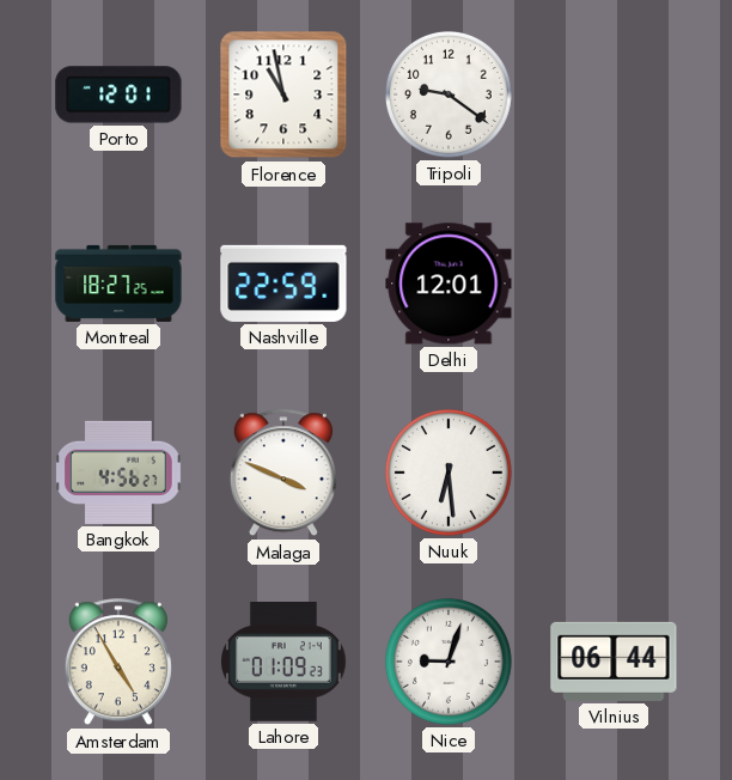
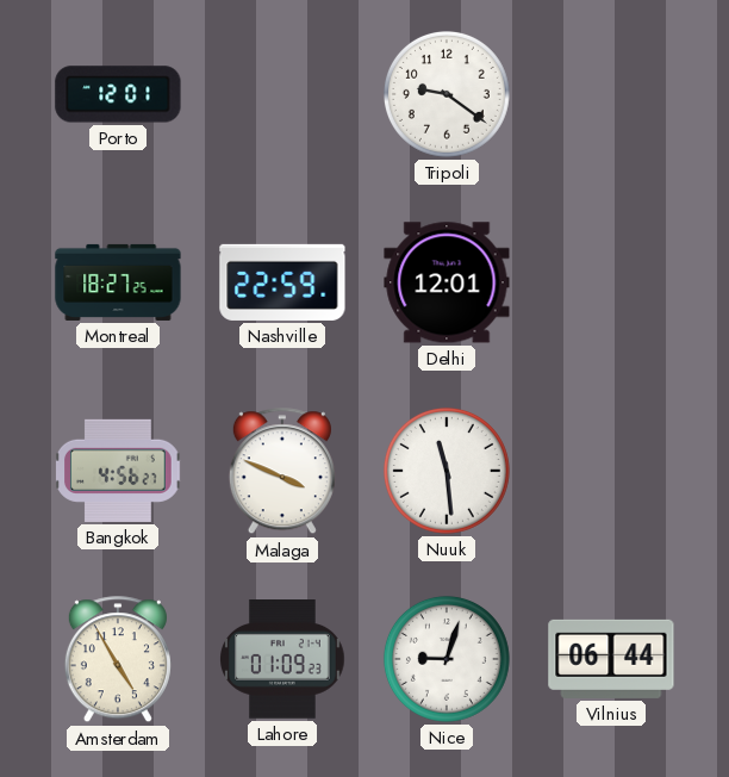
Florence: 10:58 -> none (283, 95)
Nuuk: 6:29 -> 11:29 (447, 471)
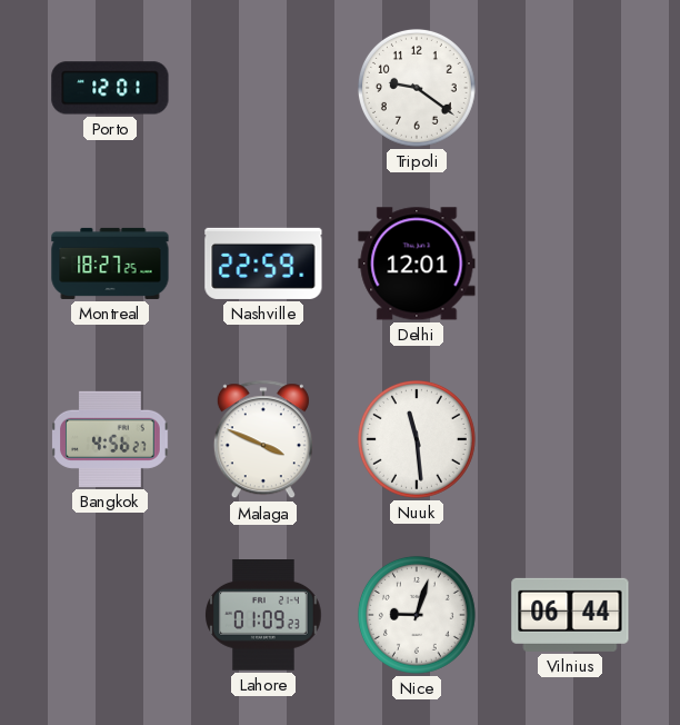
Amsterdam: 4:55 -> none (118, 660)
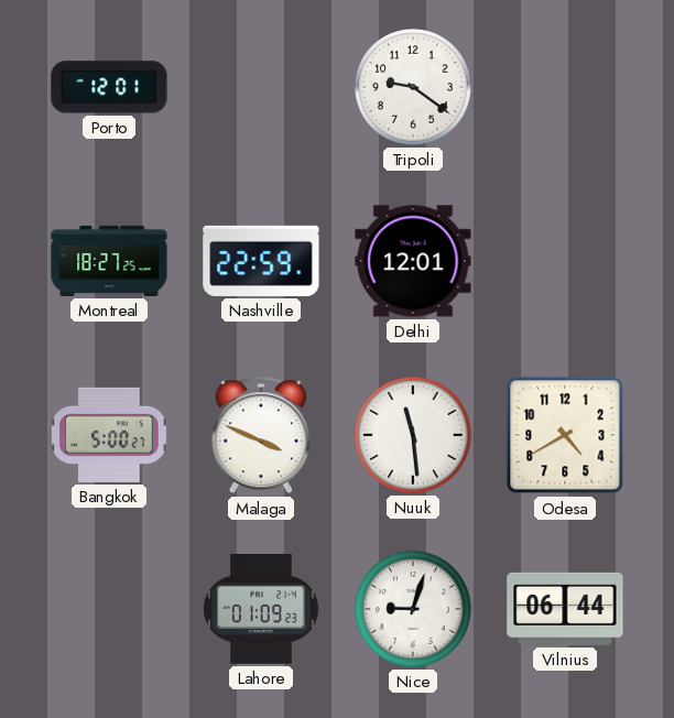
Bangkok: 4:56 -> 5:00 (110, 435)
Odesa: none -> 4:40 (565, 435)
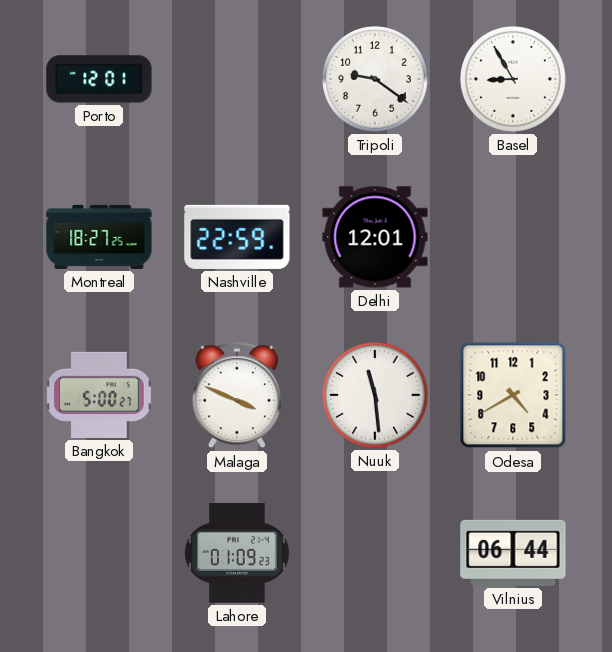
Basel: none -> 8:55 (513, 79)
Nice: 9:03 -> none (413, 609)
